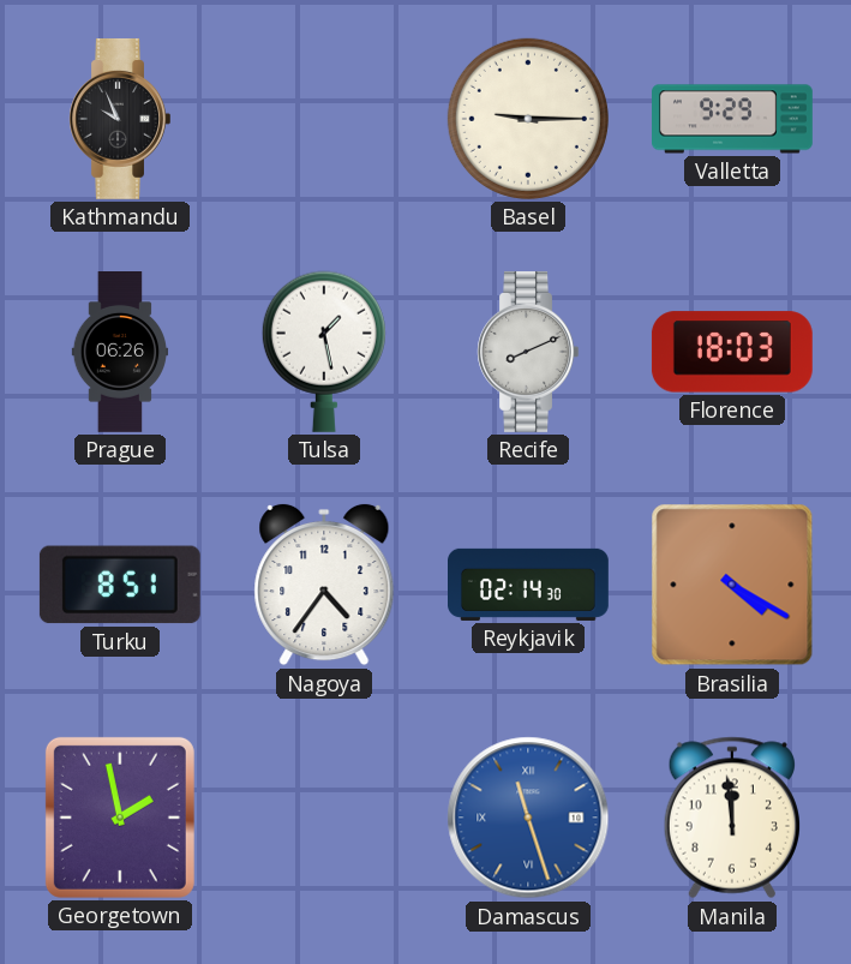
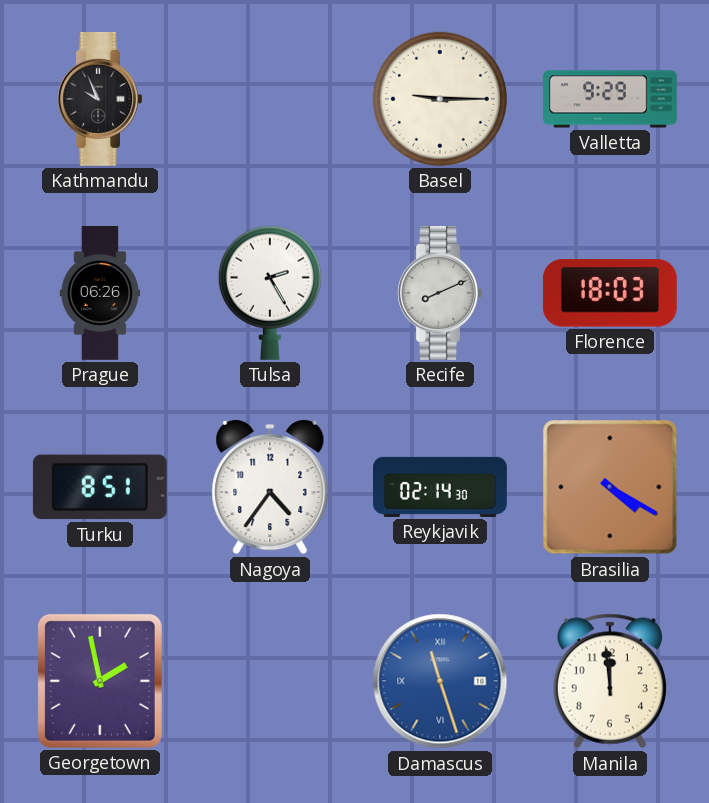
Tulsa: 1:28 -> 2:25 (270, 293)
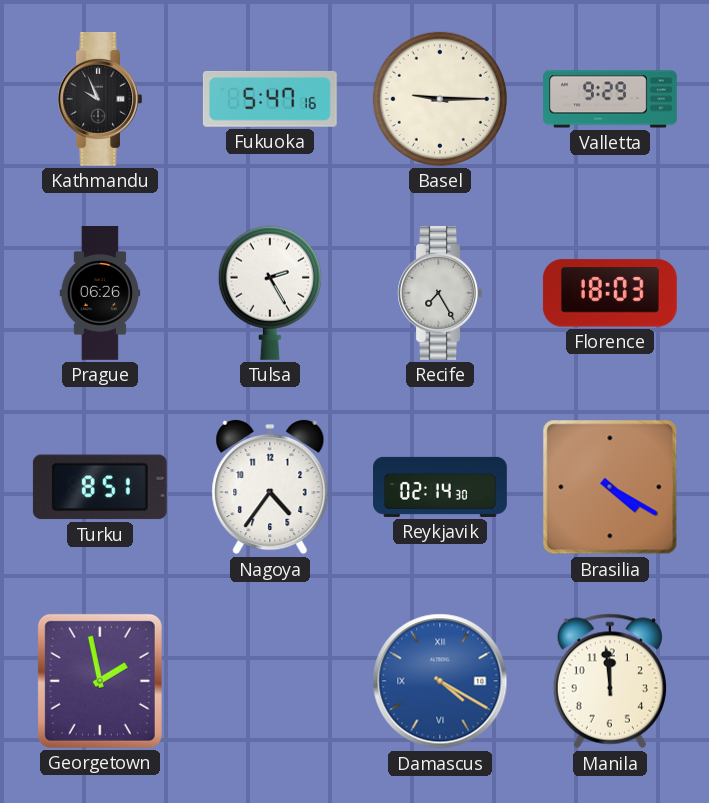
Fukuoka: none -> 5:47 (270, 99)
Recife: 8:11 -> 7:25 (440, 293)
Damascus: 11:27 -> 4:20 (440, 681)
